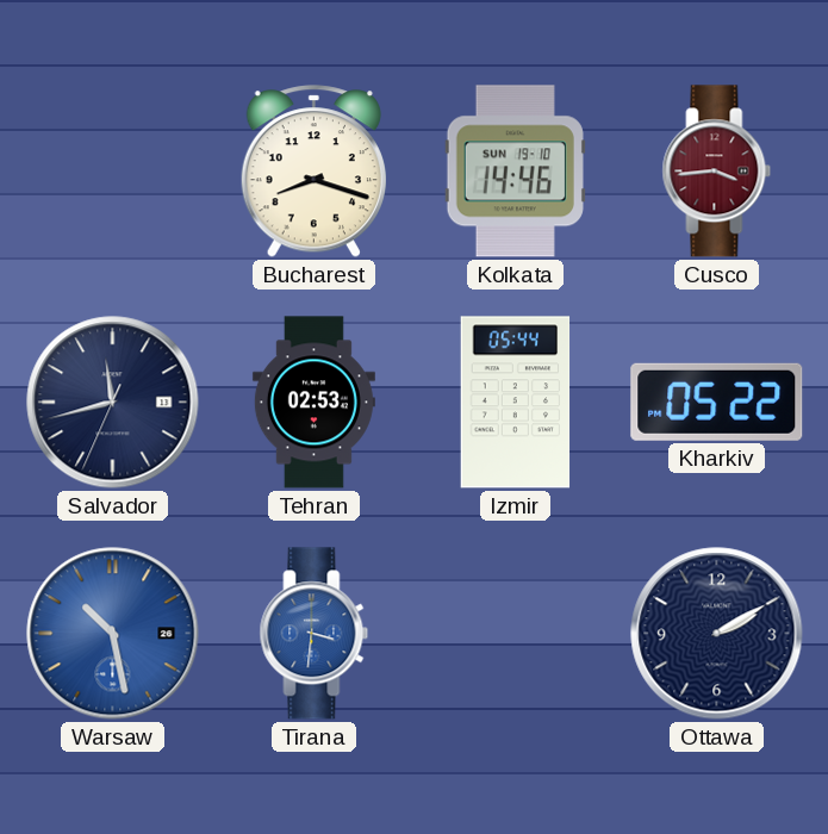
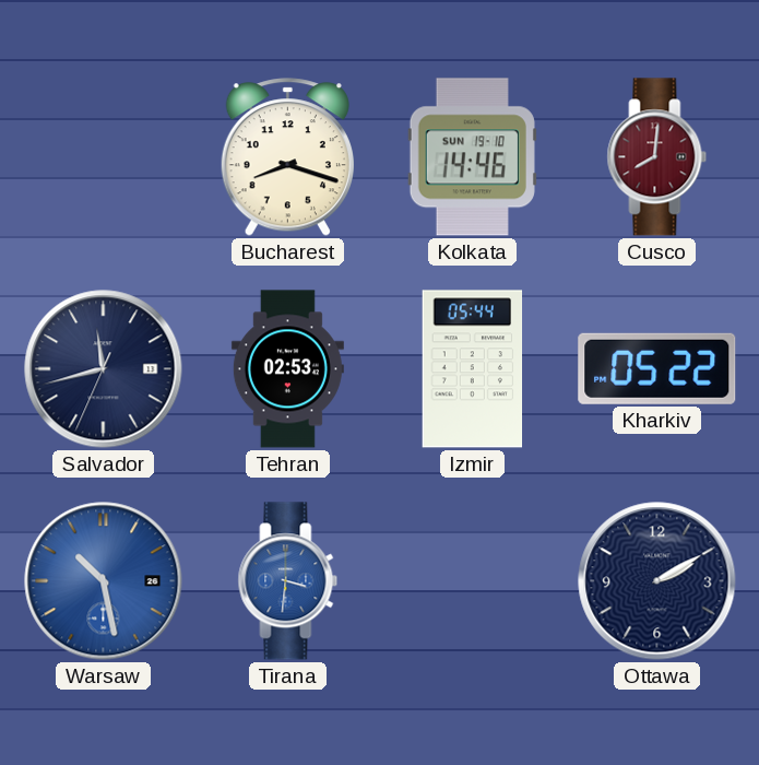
Cusco: 3:44 -> 8:01 (657, 157)
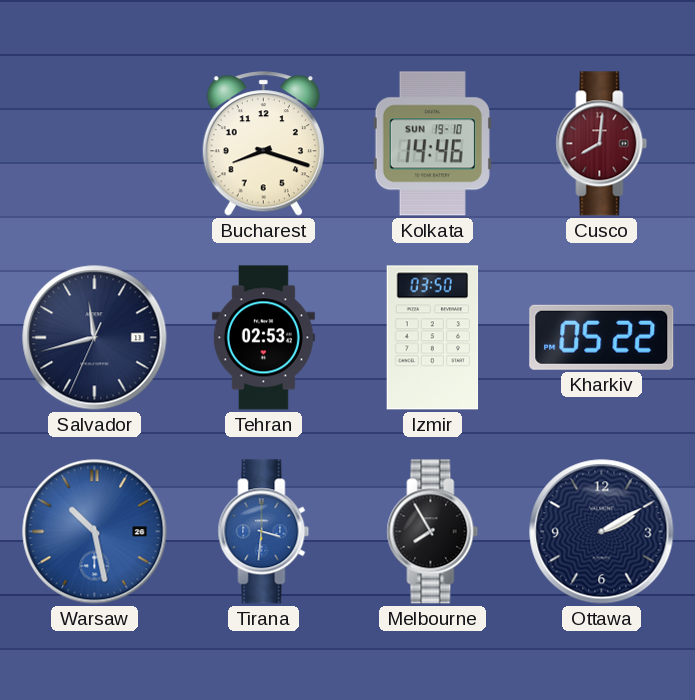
Izmir: 05:44 -> 03:50 (433, 338)
Melbourne: none -> 7:55 (433, 532)
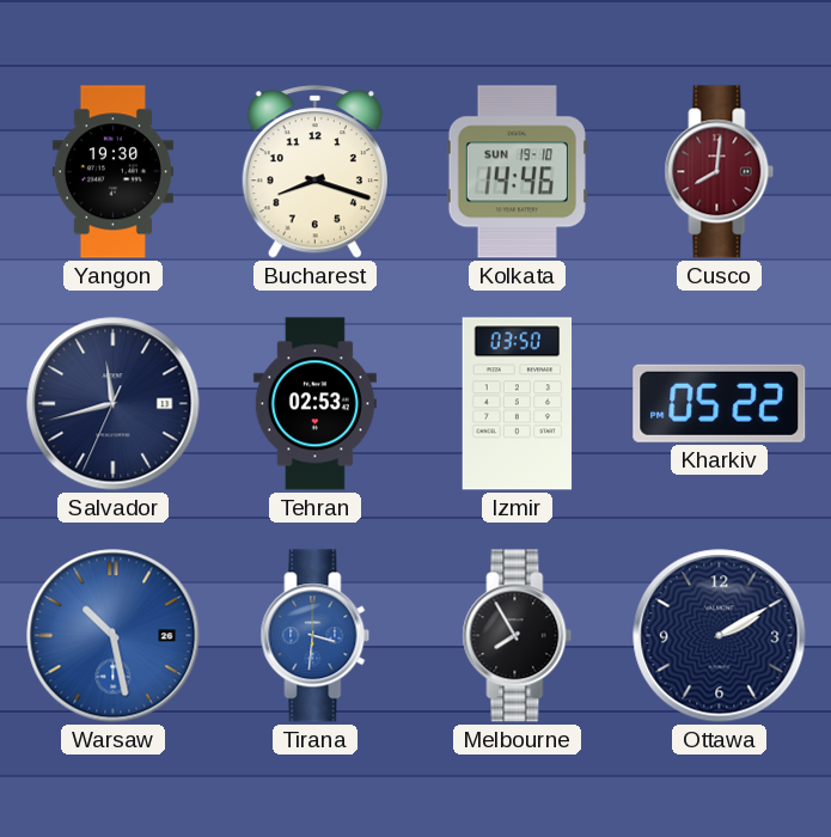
Yangon: none -> 19:30 (112, 172)
